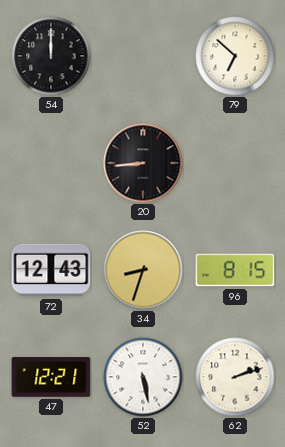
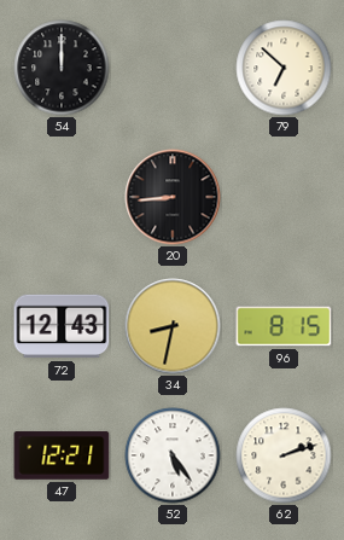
34: 8:33 -> 8:32 (173, 326)
52: 5:28 -> 5:24 (173, 455)
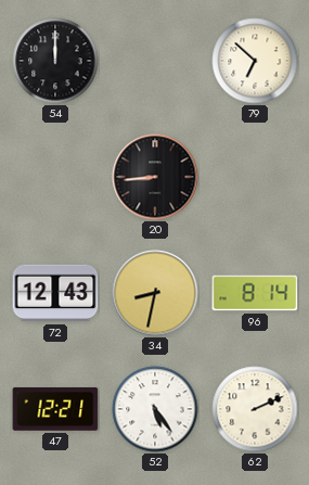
96: 8:15 -> 8:14 (255, 293)
62: 2:12 -> 2:11 (255, 409)
